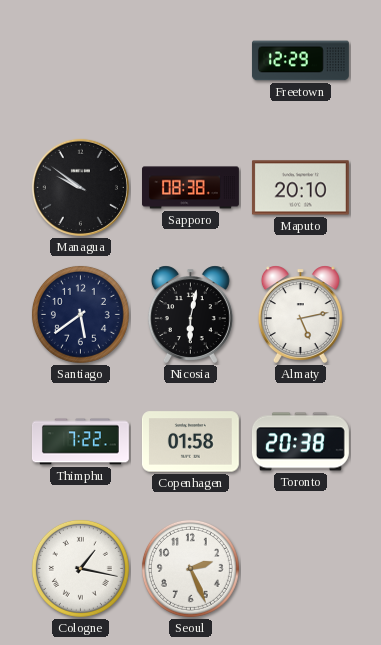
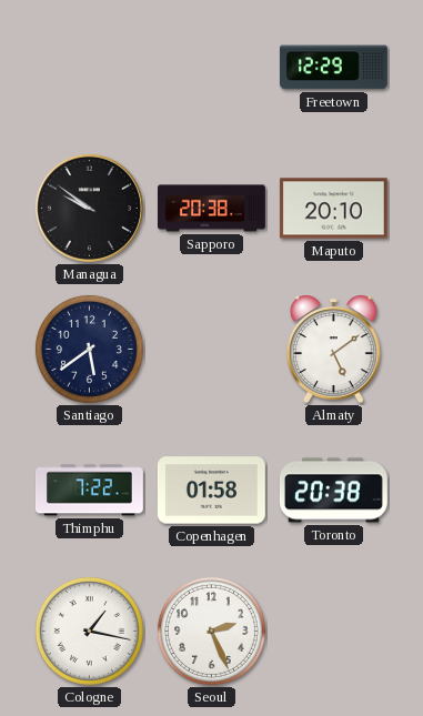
Sapporo: 08:38 -> 20:38 (212, 209)
Nicosia: 6:02 -> none (190, 314)
Almaty: 5:13 -> 5:09 (333, 349)
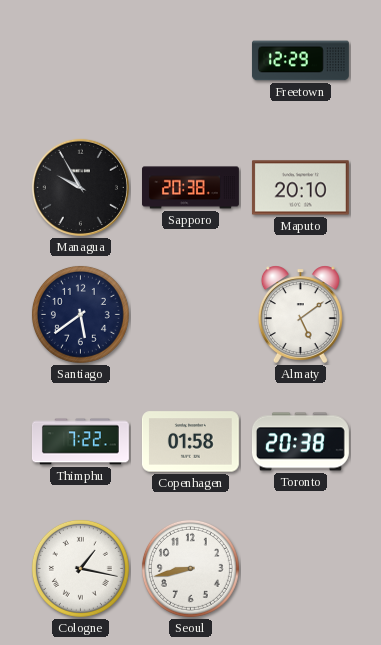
Managua: 9:51 -> 9:55 (80, 187)
Seoul: 2:26 -> 8:43 (190, 568)
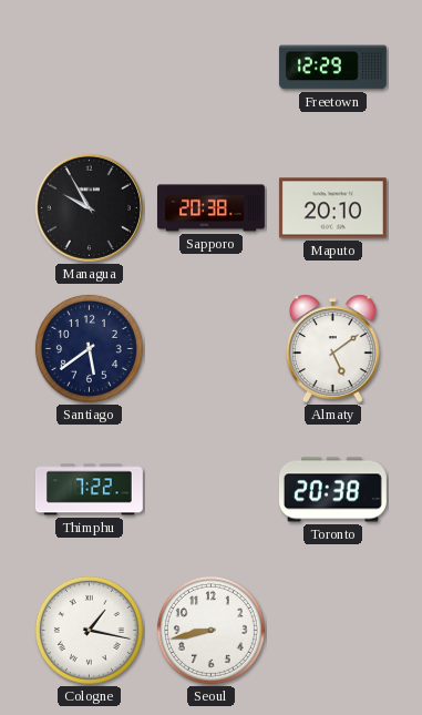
Copenhagen: 01:58 -> none (190, 442)
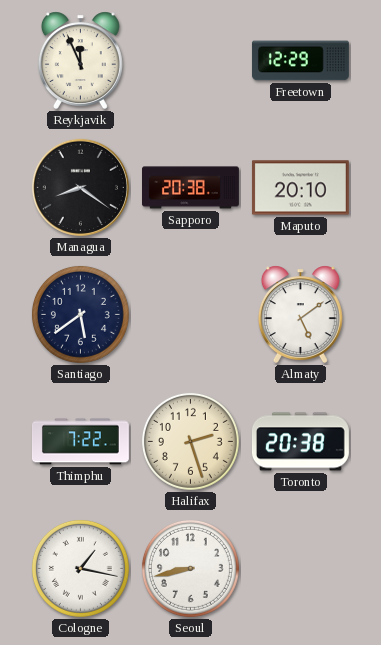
Reykjavik: none -> 11:56 (80, 60)
Managua: 9:55 -> 8:21 (80, 187)
Halifax: none -> 2:27 (190, 441)
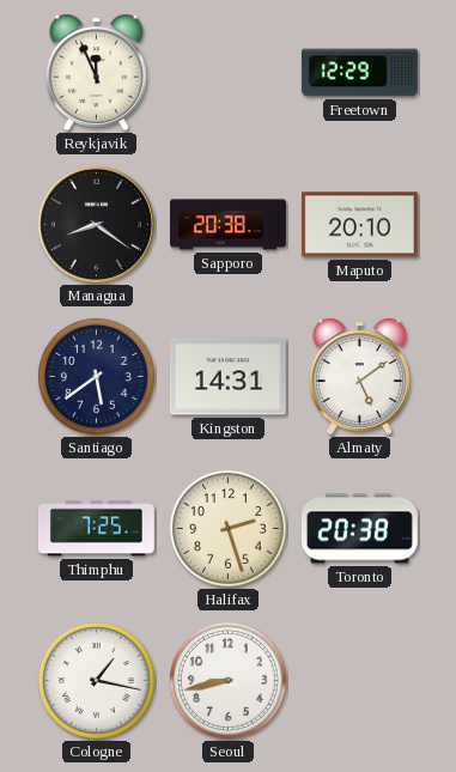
Kingston: none -> 14:31 (227, 377)
Thimphu: 7:22 -> 7:25 (96, 529)
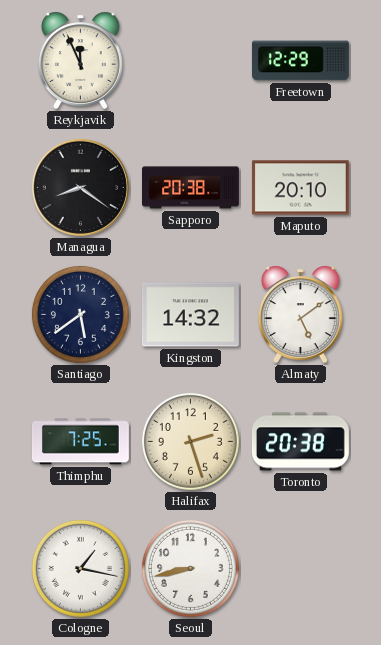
Kingston: 14:31 -> 14:32 (190, 315)
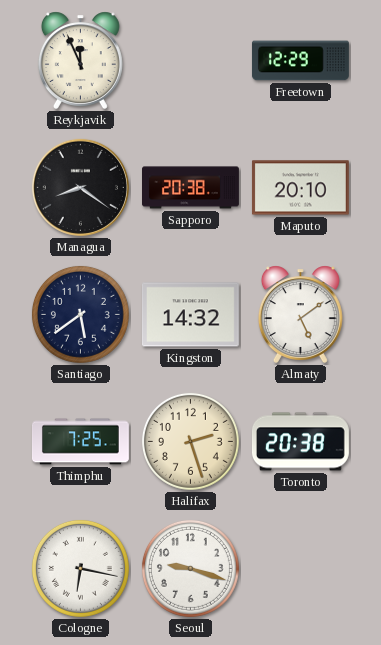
Cologne: 1:17 -> 6:17 (80, 568)
Seoul: 8:43 -> 9:18 (190, 568)
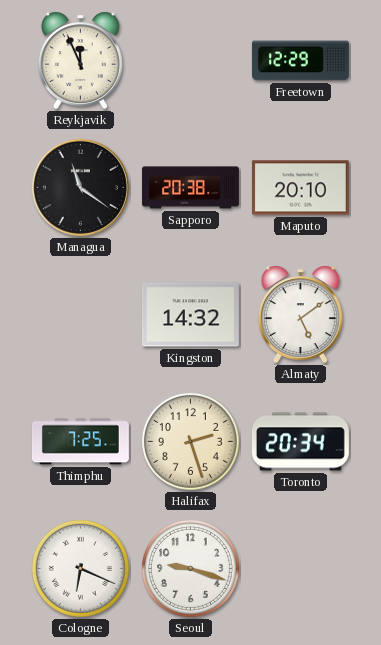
Managua: 8:21 -> 11:21 (80, 187)
Santiago: 5:39 -> none (80, 314)
Toronto: 20:38 -> 20:34 (300, 442)
Cologne: 6:17 -> 6:19 (80, 568)
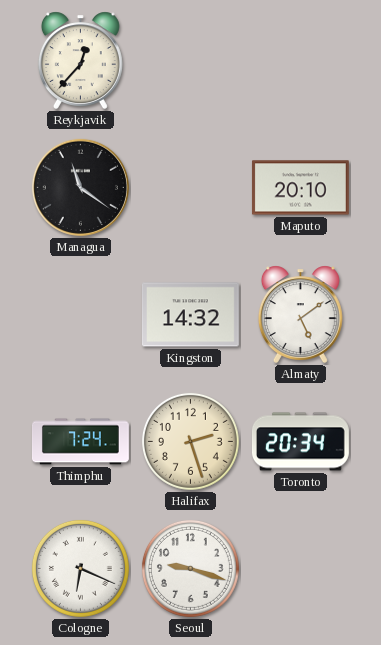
Reykjavik: 11:56 -> 12:37 (80, 60)
Freetown: 12:29 -> none (300, 61)
Sapporo: 20:38 -> none (191, 188)
Thimphu: 7:25 -> 7:24 (80, 442)
